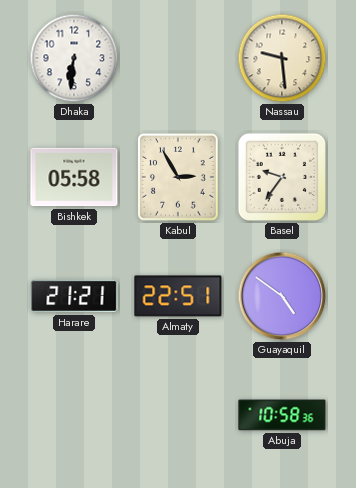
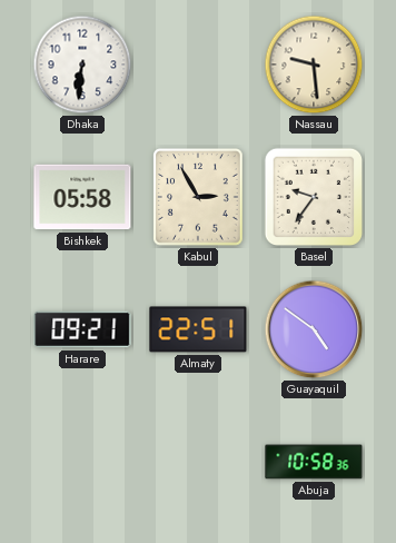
Harare: 21:21 -> 09:21 (82, 329)
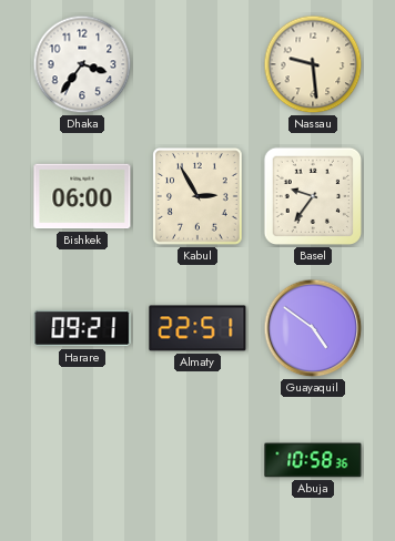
Dhaka: 6:31 -> 3:36 (82, 64)
Bishkek: 05:58 -> 06:00 (82, 196)
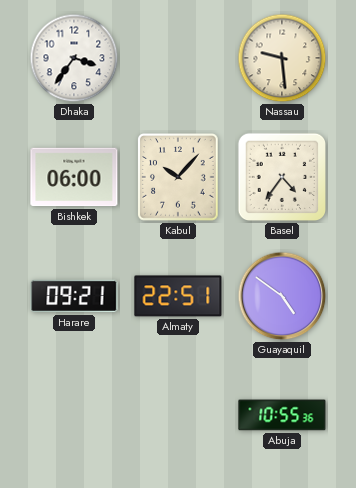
Kabul: 2:55 -> 10:07 (179, 177)
Basel: 9:36 -> 4:36 (282, 177)
Abuja: 10:58 -> 10:55 (282, 415)
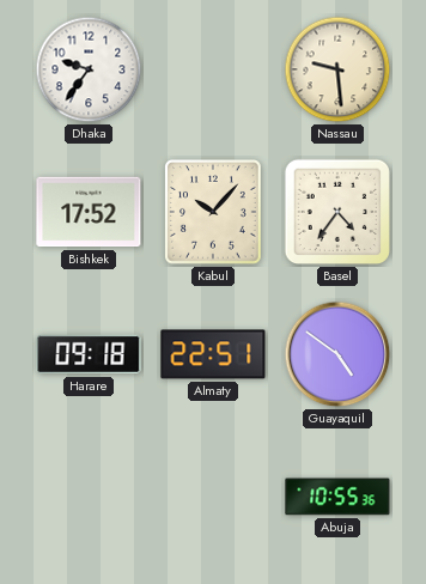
Dhaka: 3:36 -> 9:36 (89, 69)
Bishkek: 06:00 -> 17:52 (89, 212)
Harare: 09:21 -> 09:18 (89, 354)
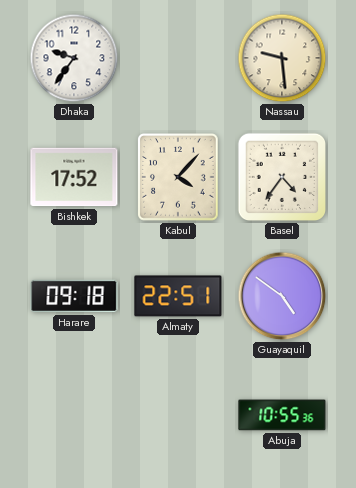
Kabul: 10:07 -> 4:07 (179, 177)
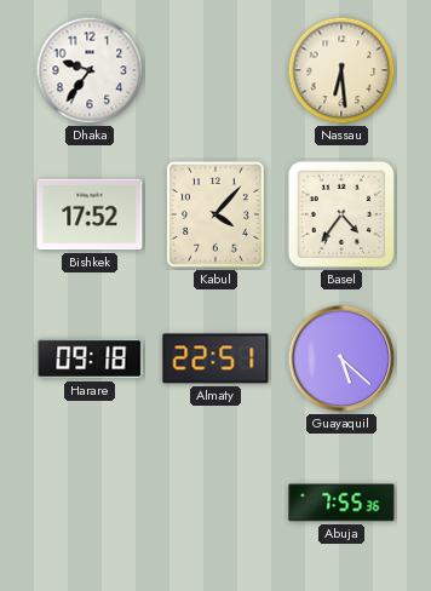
Nassau: 9:29 -> 6:29 (341, 70)
Guayaquil: 4:51 -> 5:22 (341, 358)
Abuja: 10:55 -> 7:55 (341, 503)
